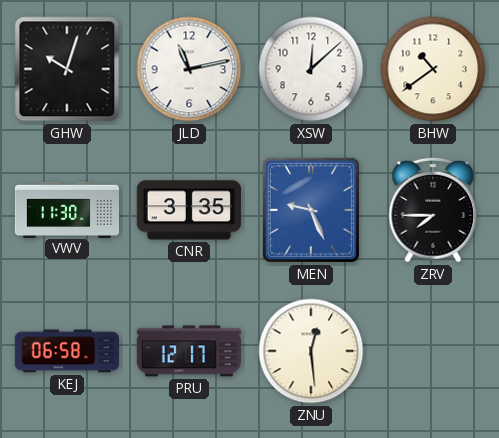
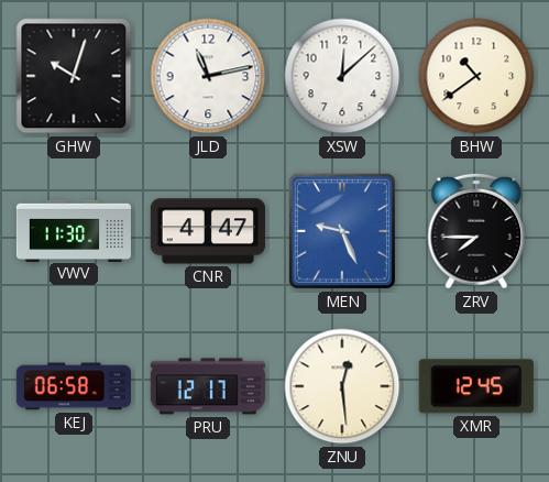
CNR: 3:35 -> 4:47 (208, 231)
XMR: none -> 12:45 (476, 386)
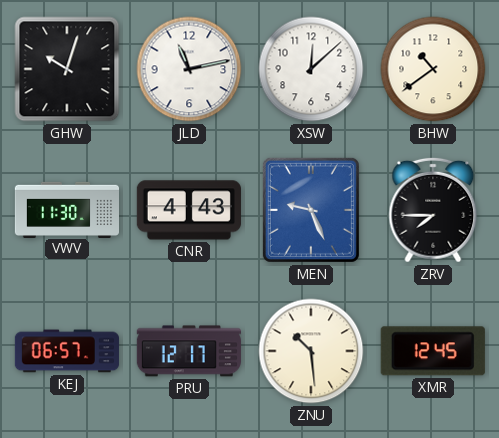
CNR: 4:47 -> 4:43 (189, 210)
KEJ: 06:58 -> 06:57 (67, 351)
ZNU: 12:29 -> 10:29 (311, 351)
